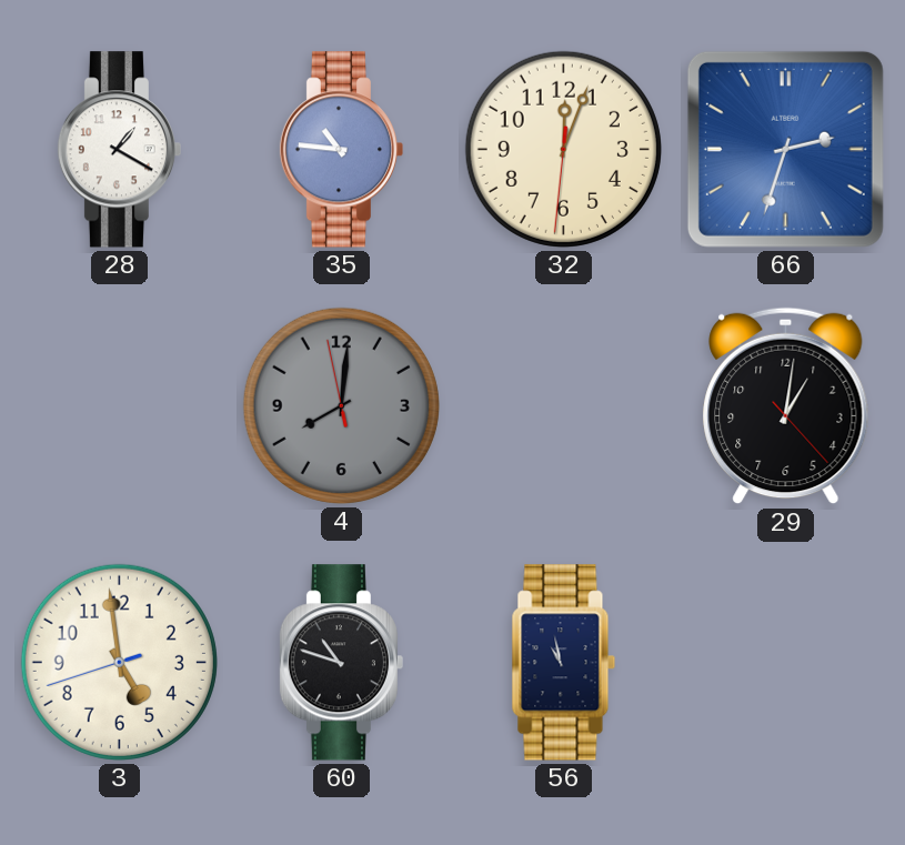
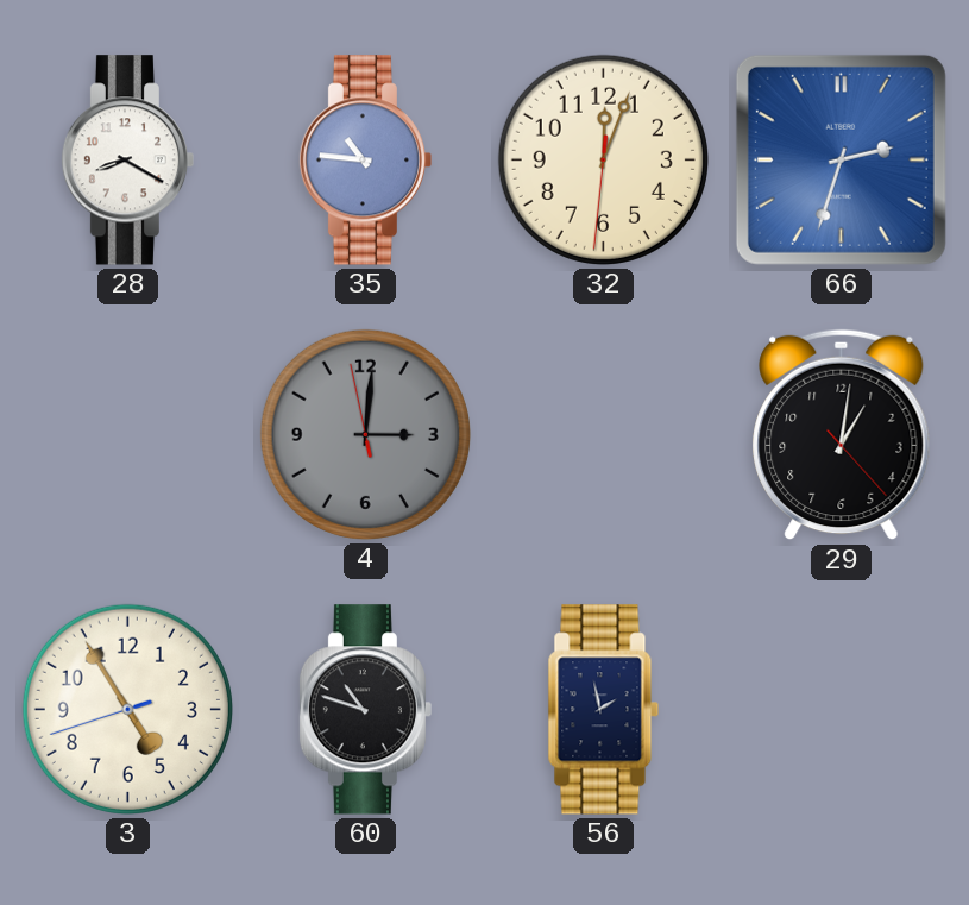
28: 1:20 -> 8:20 (127, 161)
4: 8:00 -> 3:00 (365, 434)
3: 4:58 -> 4:54 (127, 709)
56: 10:58 -> 1:58 (604, 710)
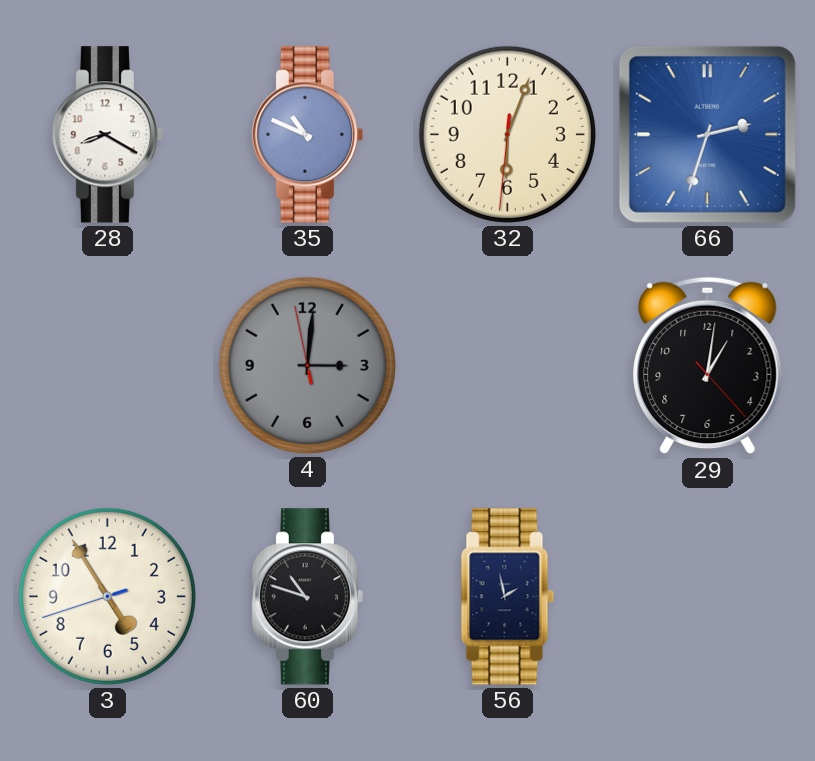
35: 10:46 -> 10:49 (307, 135)
32: 12:03 -> 6:03 (507, 134)
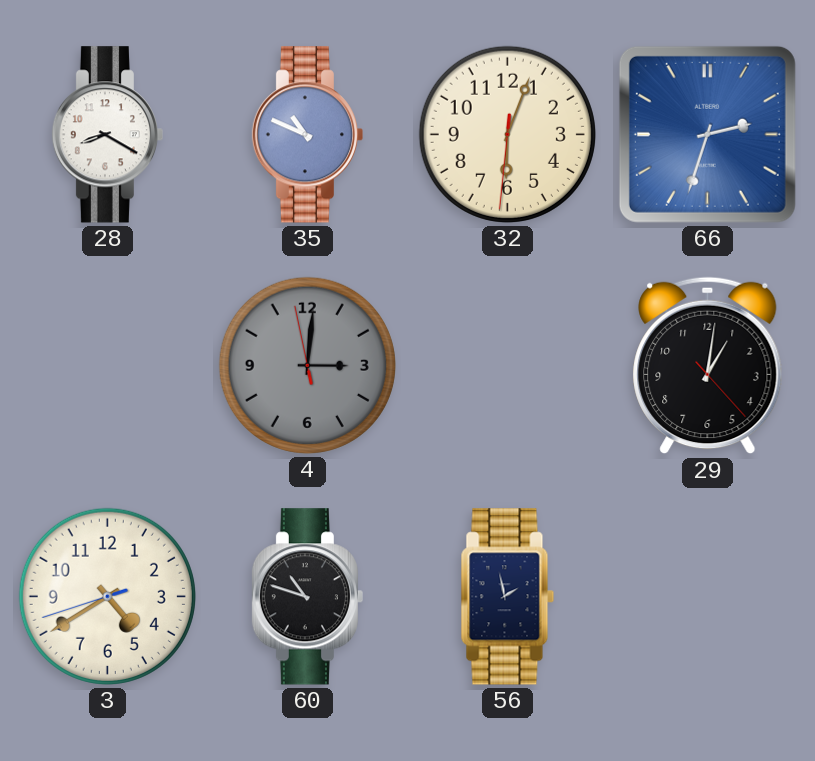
3: 4:54 -> 4:39 (107, 596)
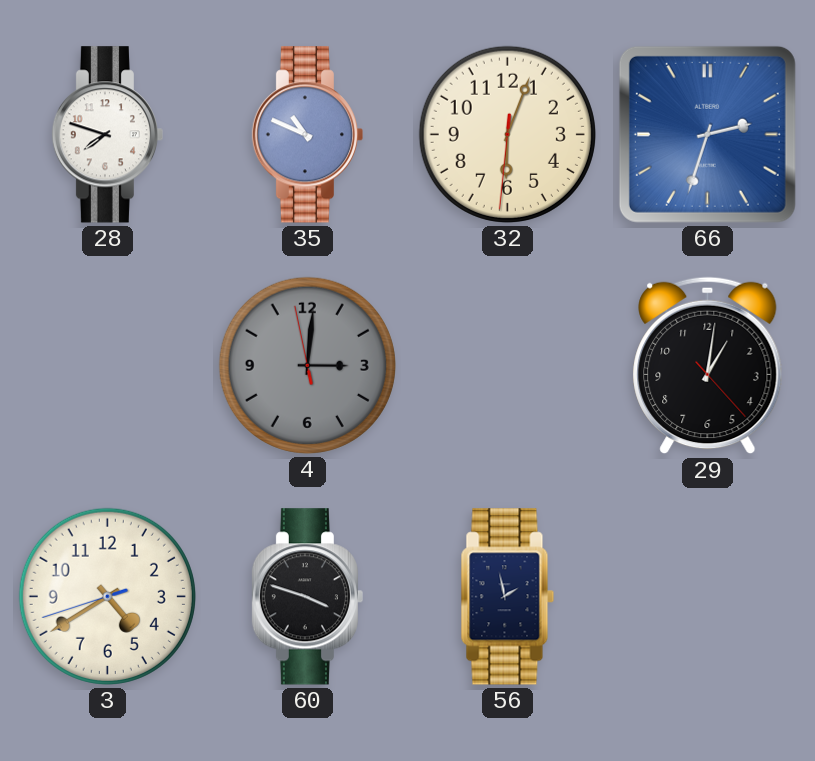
28: 8:20 -> 7:48 (107, 135)
60: 10:48 -> 3:48 (307, 597)
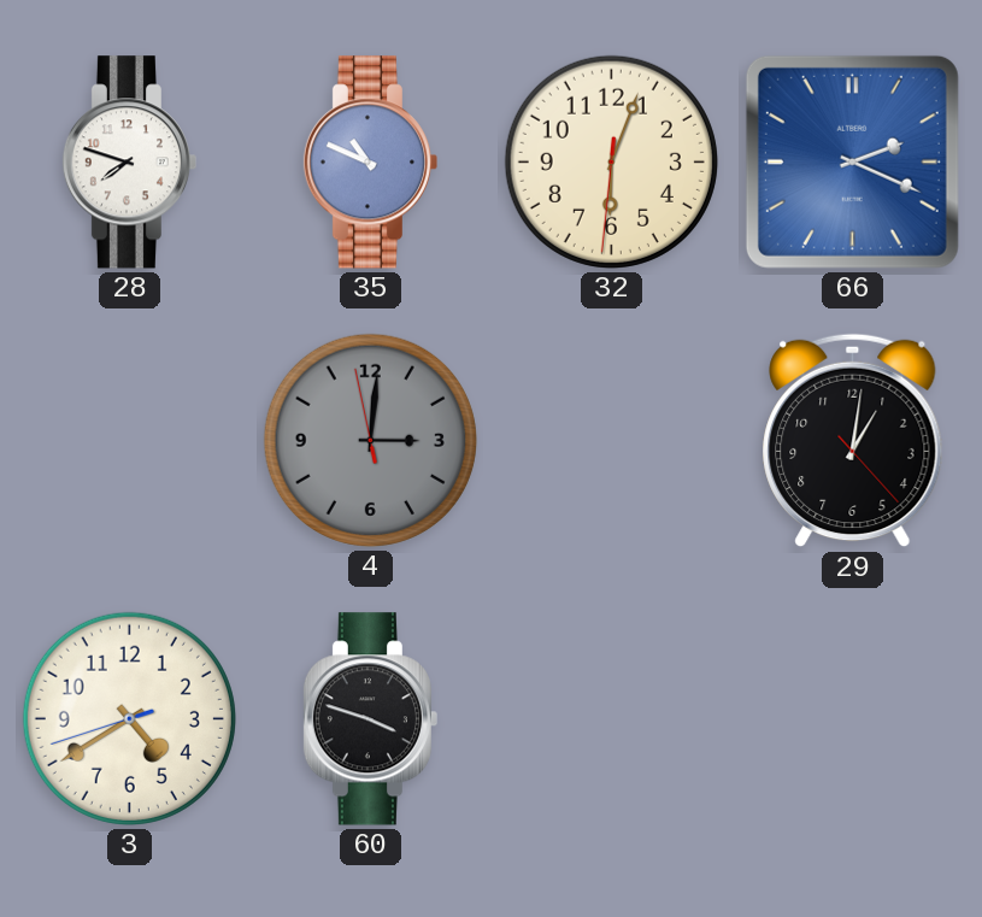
66: 2:33 -> 2:19 (852, 161)
56: 1:58 -> none (508, 597)
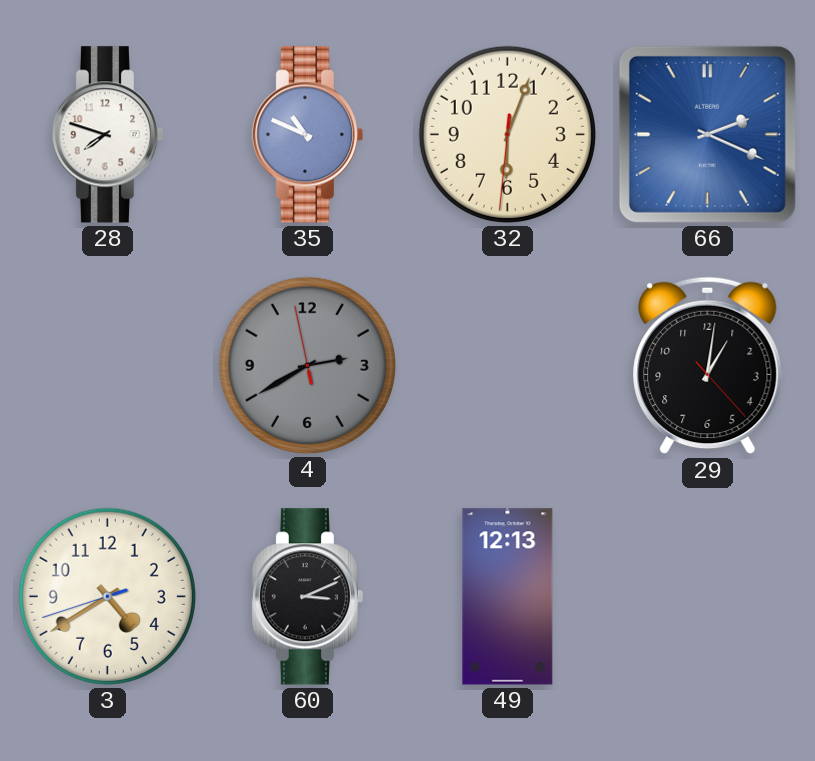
4: 3:00 -> 2:39 (307, 365)
60: 3:48 -> 3:11 (307, 597)
49: none -> 12:13 (508, 597)
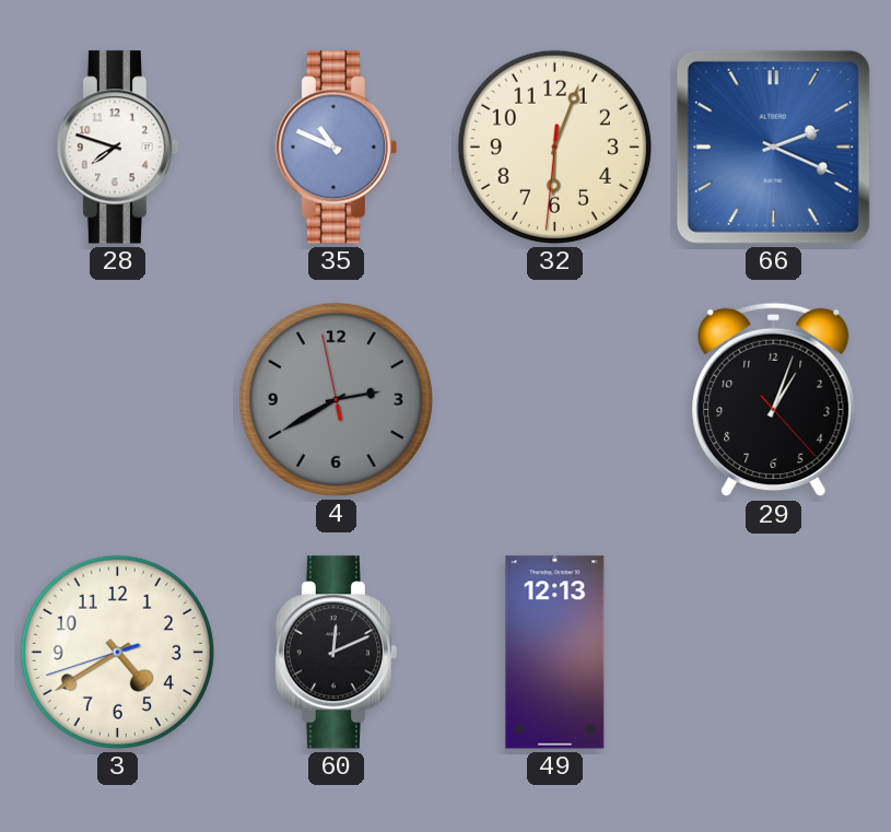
29: 1:01 -> 1:03 (774, 400)
60: 3:11 -> 12:11 (336, 653)
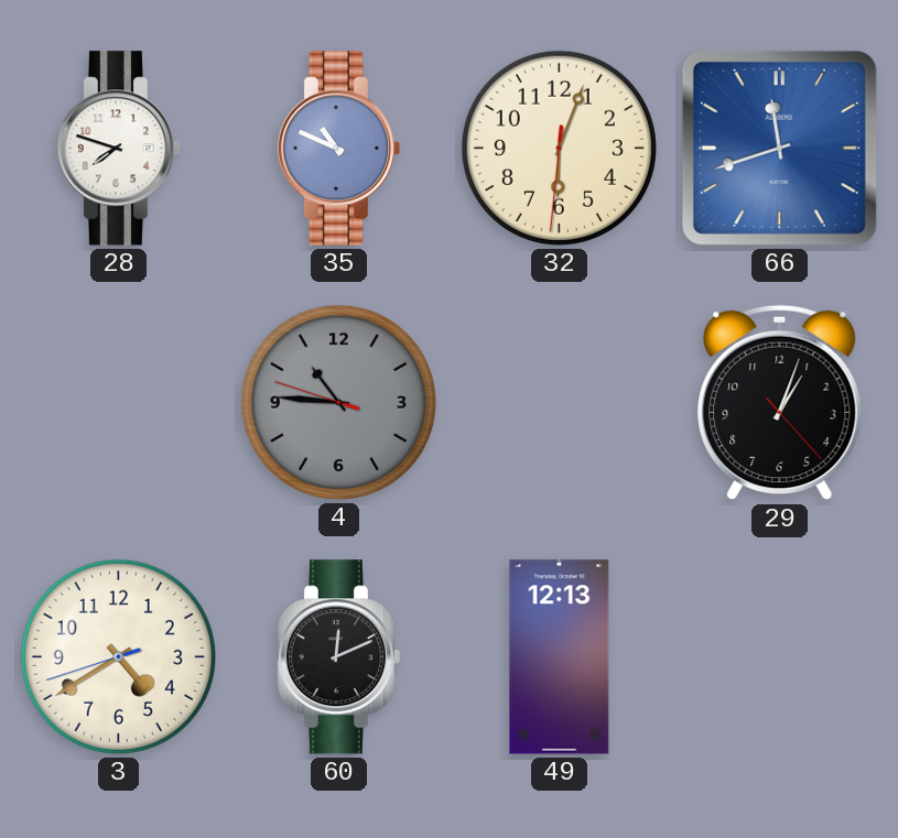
66: 2:19 -> 11:42 (779, 148)
4: 2:39 -> 10:45 (338, 402)
